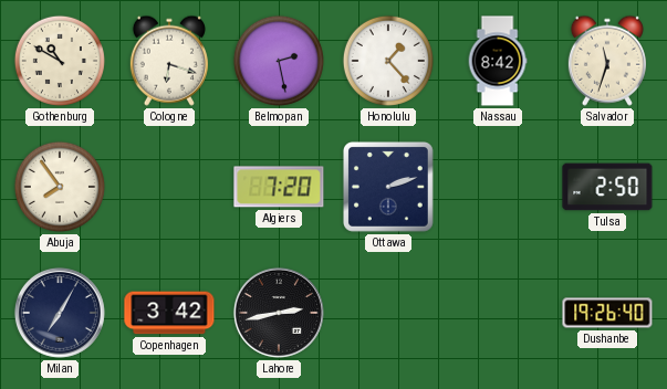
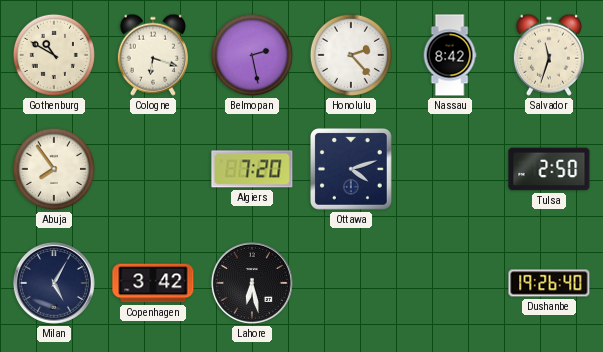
Honolulu: 1:23 -> 2:23 (351, 55)
Ottawa: 2:12 -> 4:12 (351, 169)
Milan: 7:05 -> 5:05 (54, 283)
Lahore: 2:43 -> 6:28 (252, 283)
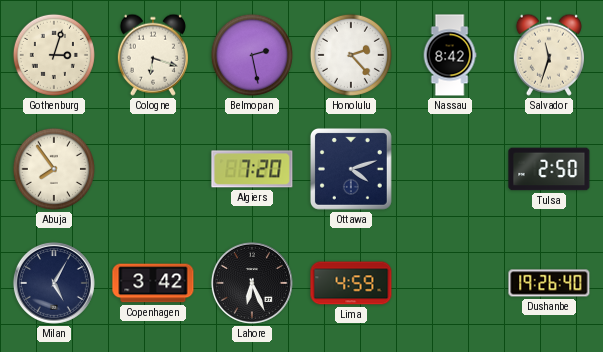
Gothenburg: 10:50 -> 3:03 (54, 55)
Lahore: 6:28 -> 6:26 (252, 283)
Lima: none -> 4:59 (351, 283)
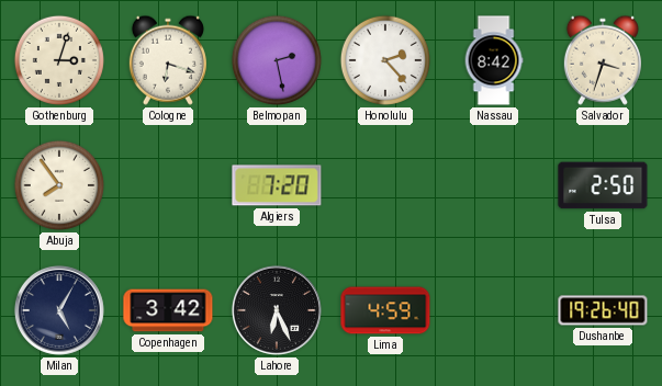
Salvador: 11:33 -> 3:33 (603, 60)
Ottawa: 4:12 -> none (351, 169)
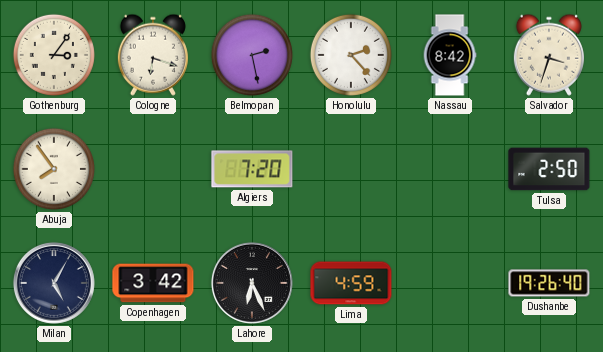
Gothenburg: 3:03 -> 3:06 (54, 55)
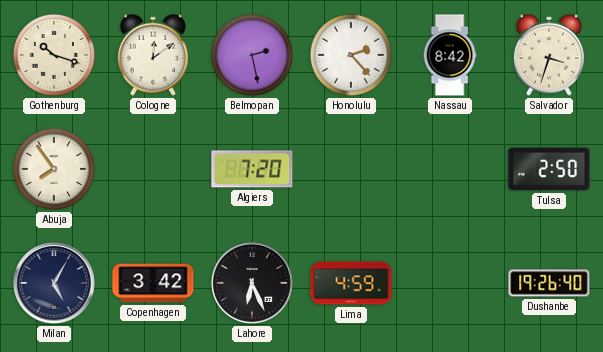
Gothenburg: 3:06 -> 10:18 (54, 55)
Cologne: 6:18 -> 12:09 (153, 55)
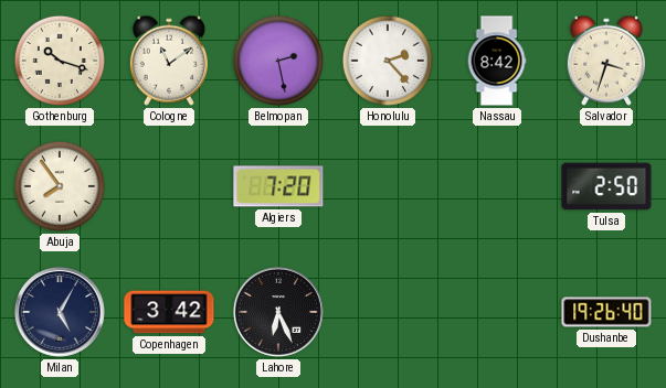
Cologne: 12:09 -> 11:09 (169, 61)
Lima: 4:59 -> none (351, 283)
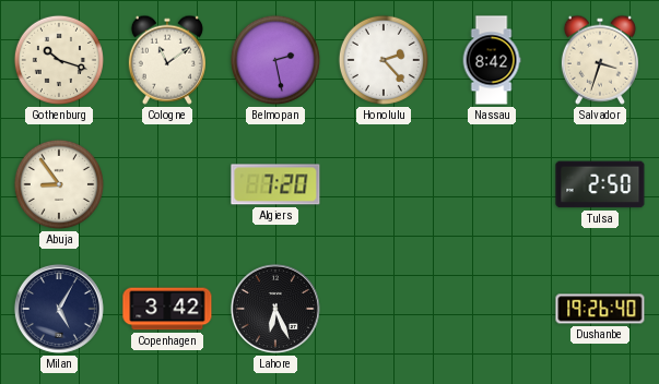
Abuja: 7:54 -> 8:54 (59, 184)
